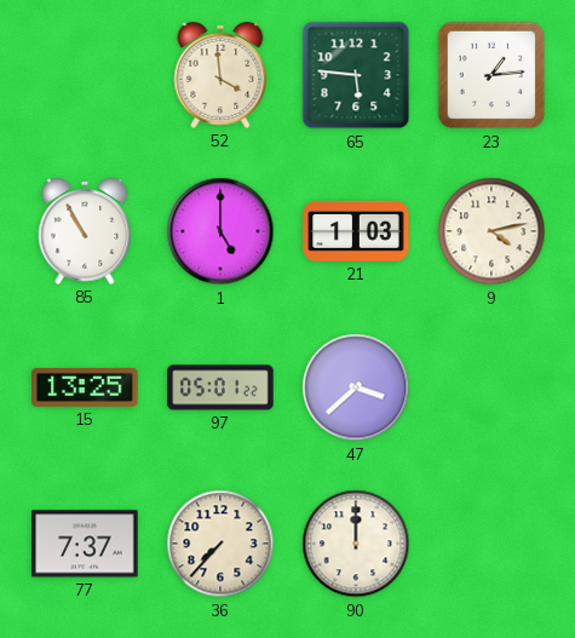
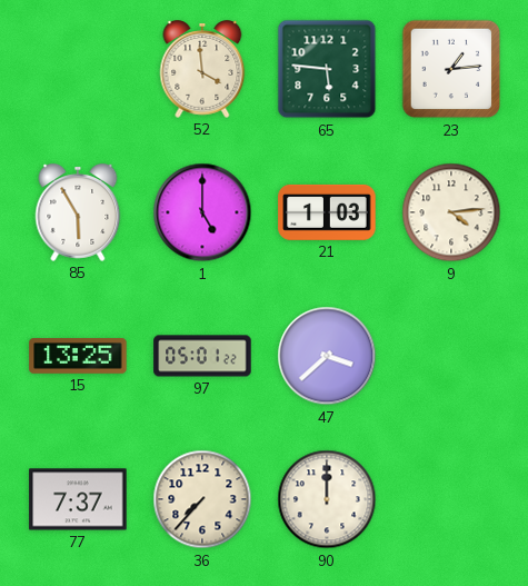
85: 10:55 -> 5:55 (78, 212)
9: 4:13 -> 4:14 (451, 212)
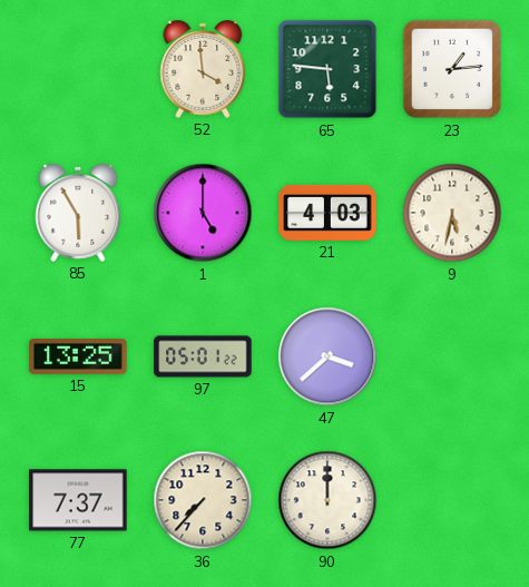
21: 1:03 -> 4:03 (327, 213)
9: 4:14 -> 5:32 (452, 213)
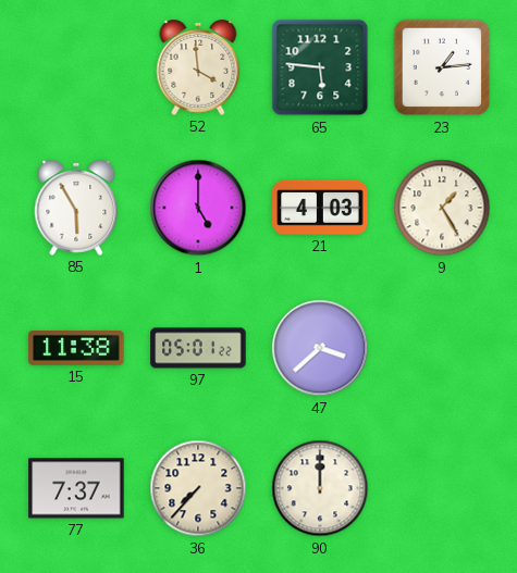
9: 5:32 -> 1:25 (442, 208)
15: 13:25 -> 11:38 (76, 349)
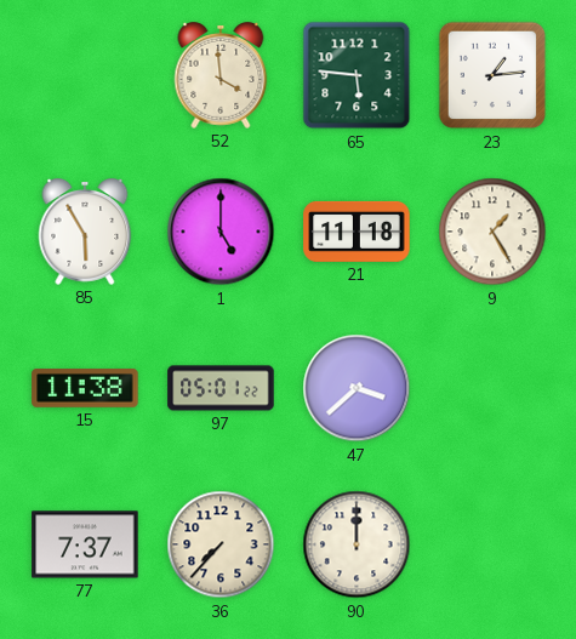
21: 4:03 -> 11:18 (357, 232)
